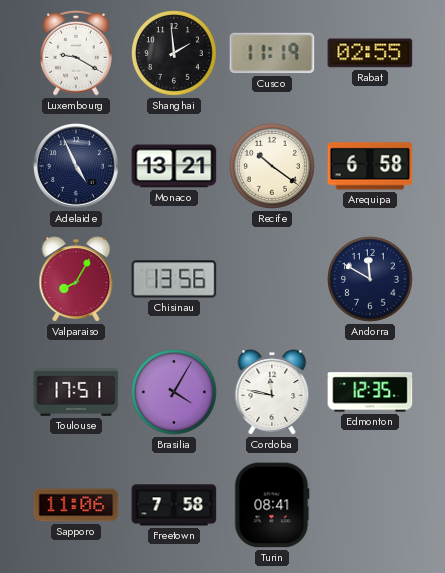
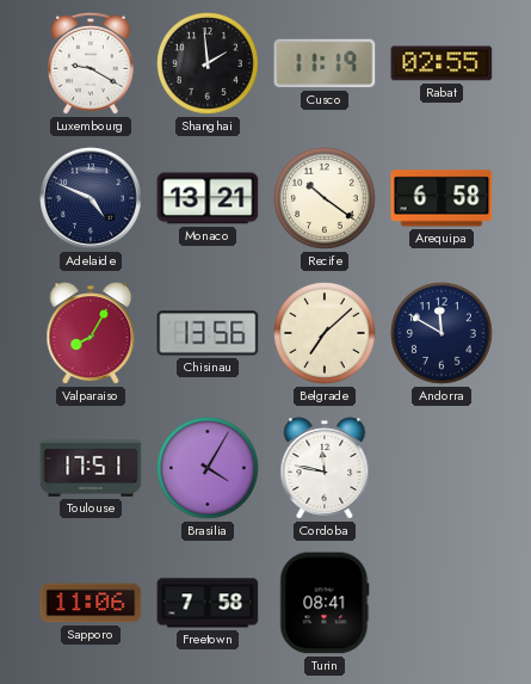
Adelaide: 4:56 -> 4:49 (91, 198)
Belgrade: none -> 7:08 (326, 334)
Edmonton: 12:35 -> none (370, 392)
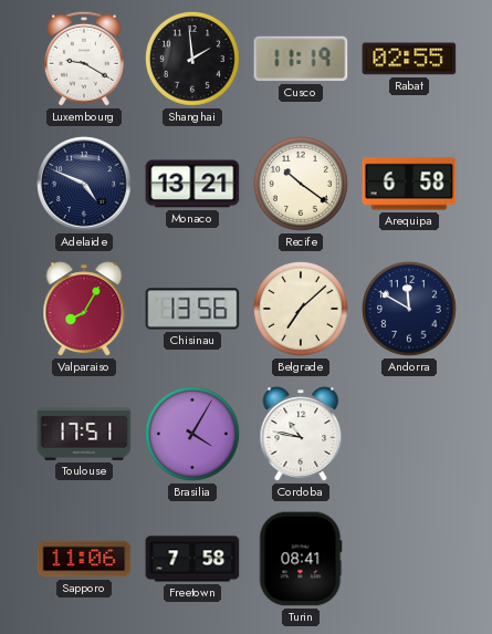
Cordoba: 11:47 -> 10:47 (301, 434)
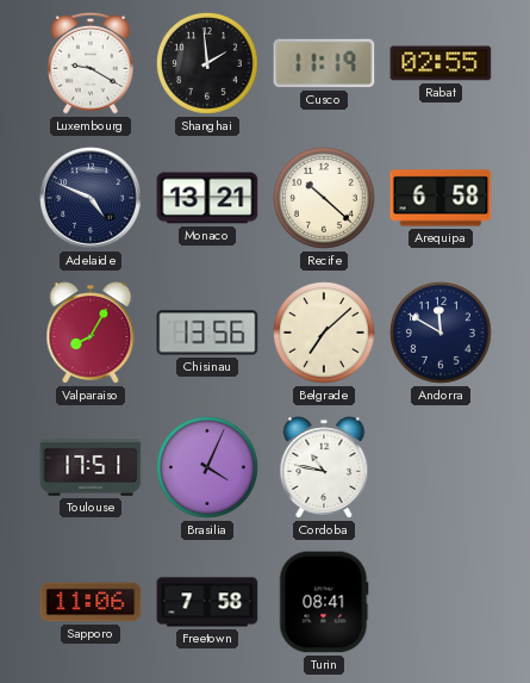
Recife: 10:21 -> 10:22 (325, 199)
Brasilia: 4:05 -> 4:04 (208, 468)
